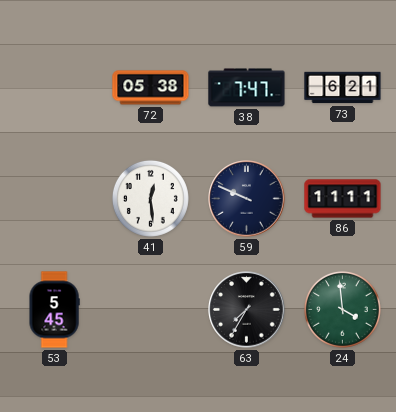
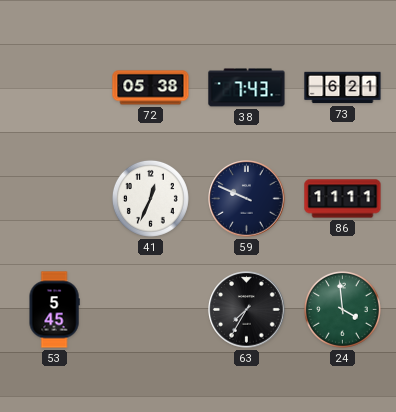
38: 7:47 -> 7:43 (247, 88)
41: 12:29 -> 12:34 (150, 198)
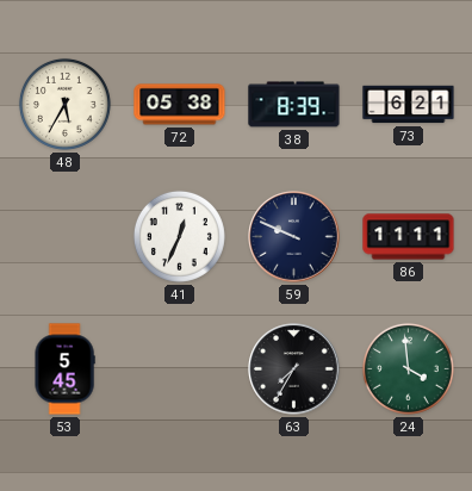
48: none -> 5:35 (64, 104)
38: 7:43 -> 8:39 (294, 105)
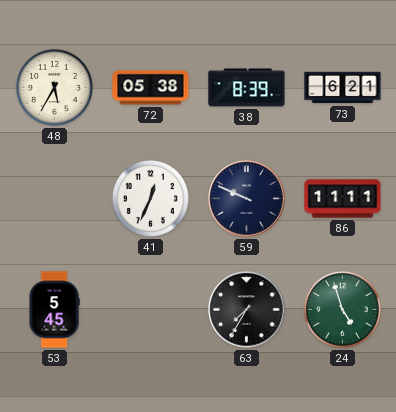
24: 3:59 -> 4:57 (342, 309)
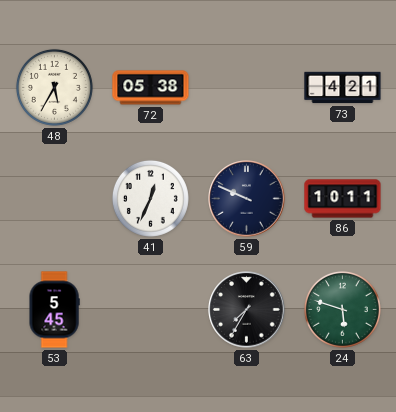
38: 8:39 -> none (247, 88)
73: 6:21 -> 4:21 (343, 88)
86: 11:11 -> 10:11 (343, 199)
24: 4:57 -> 5:48 (342, 309)
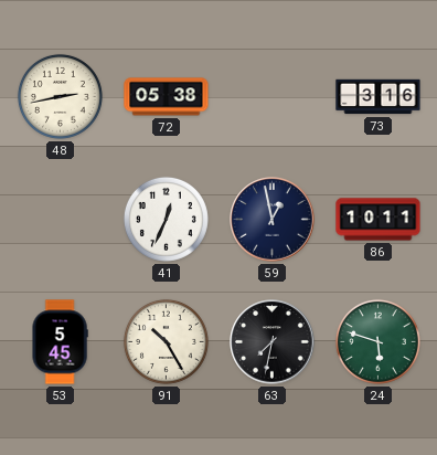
48: 5:35 -> 2:43 (60, 96)
73: 4:21 -> 3:16 (379, 97)
59: 9:49 -> 12:58 (273, 220)
91: none -> 10:25 (166, 341)
63: 7:35 -> 7:32 (273, 342)
